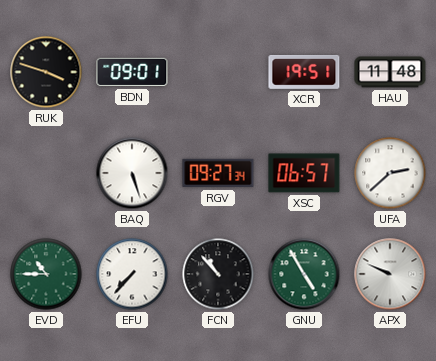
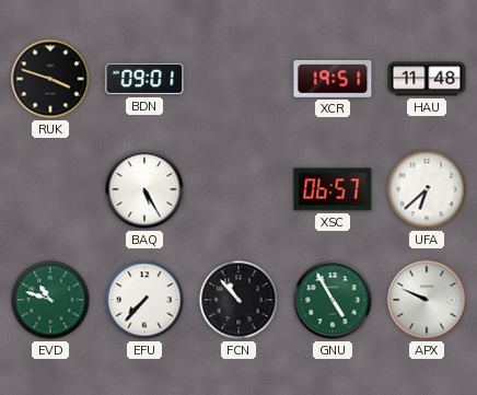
BAQ: 5:27 -> 5:25 (144, 189)
RGV: 09:27 -> none (218, 173)
UFA: 2:38 -> 6:38 (427, 189)
EVD: 10:45 -> 10:48 (50, 300)
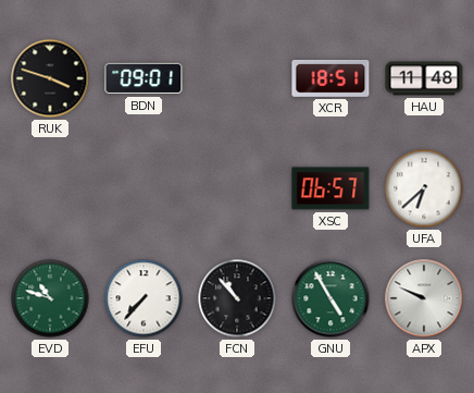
XCR: 19:51 -> 18:51 (330, 78)
BAQ: 5:25 -> none (144, 189)
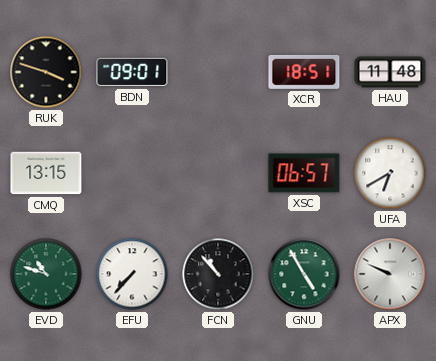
CMQ: none -> 13:15 (46, 173)
UFA: 6:38 -> 6:40 (390, 173)
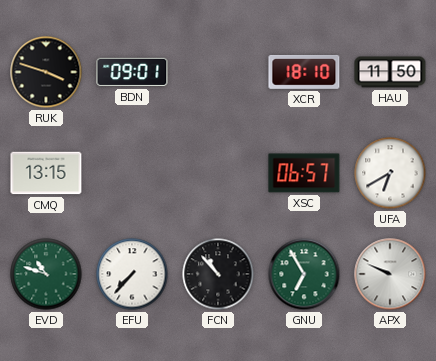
XCR: 18:51 -> 18:10 (304, 72)
HAU: 11:48 -> 11:50 (390, 72)
GNU: 4:55 -> 6:55 (304, 274)
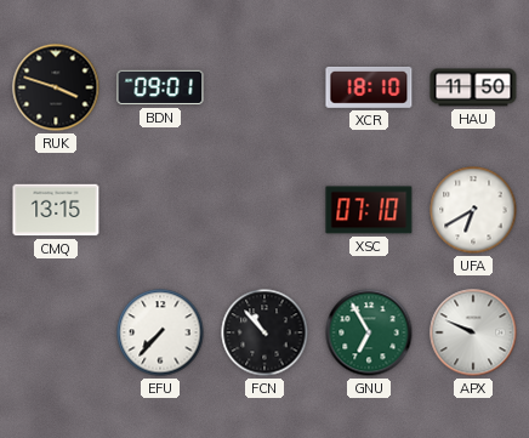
XSC: 06:57 -> 07:10 (369, 210)
EVD: 10:48 -> none (46, 274)
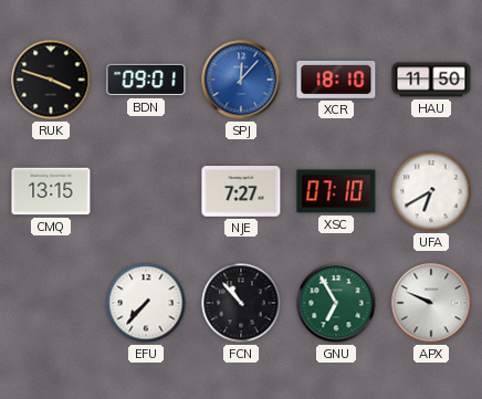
SPJ: none -> 12:07 (241, 80)
NJE: none -> 7:27 (241, 192)
